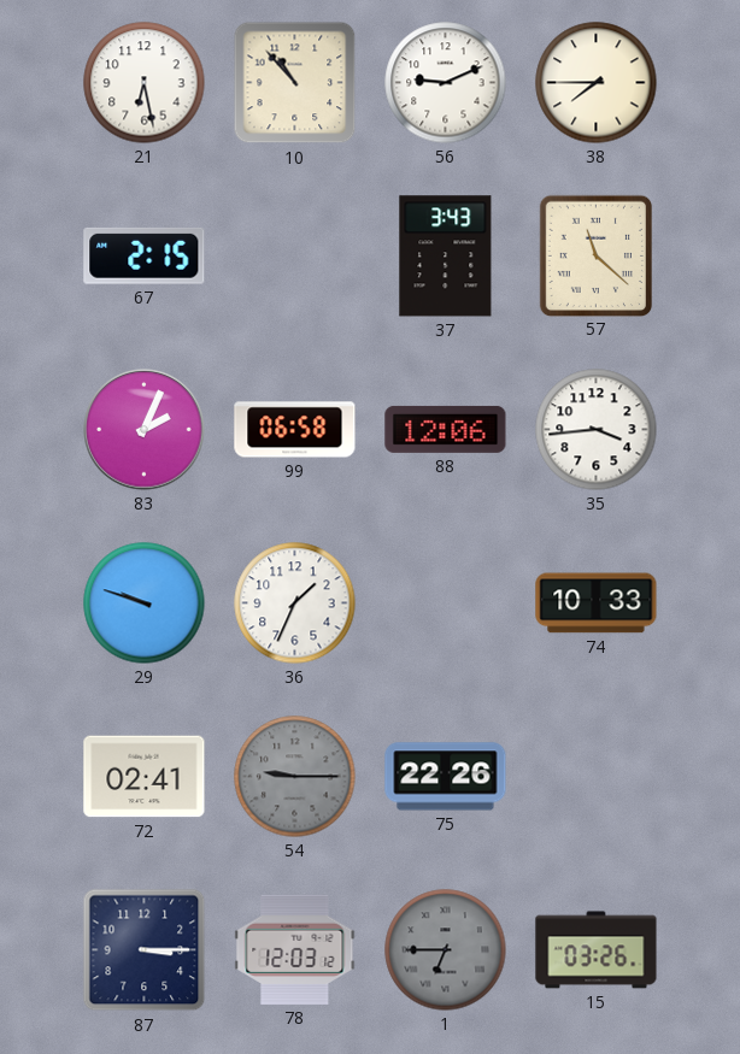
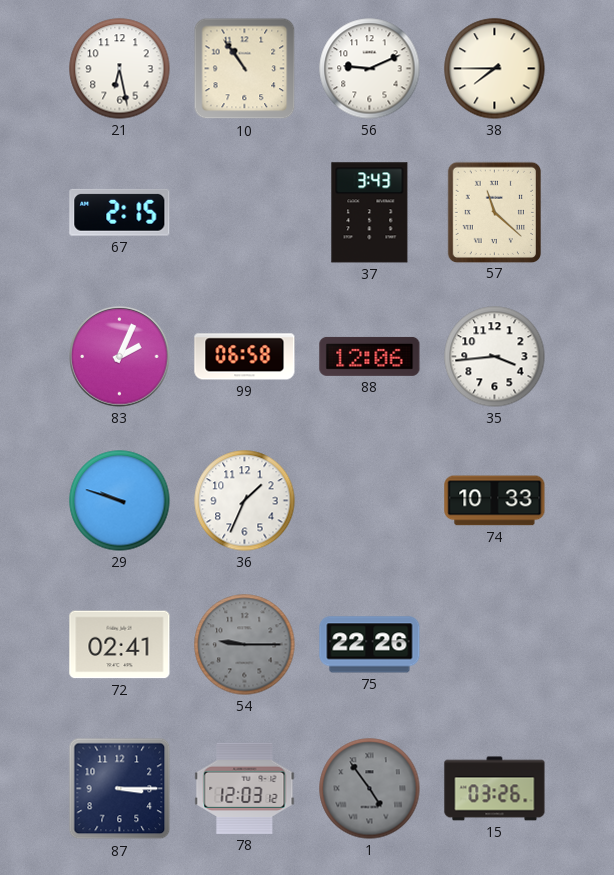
10: 10:53 -> 10:54 (245, 69)
1: 6:45 -> 4:54 (370, 789)
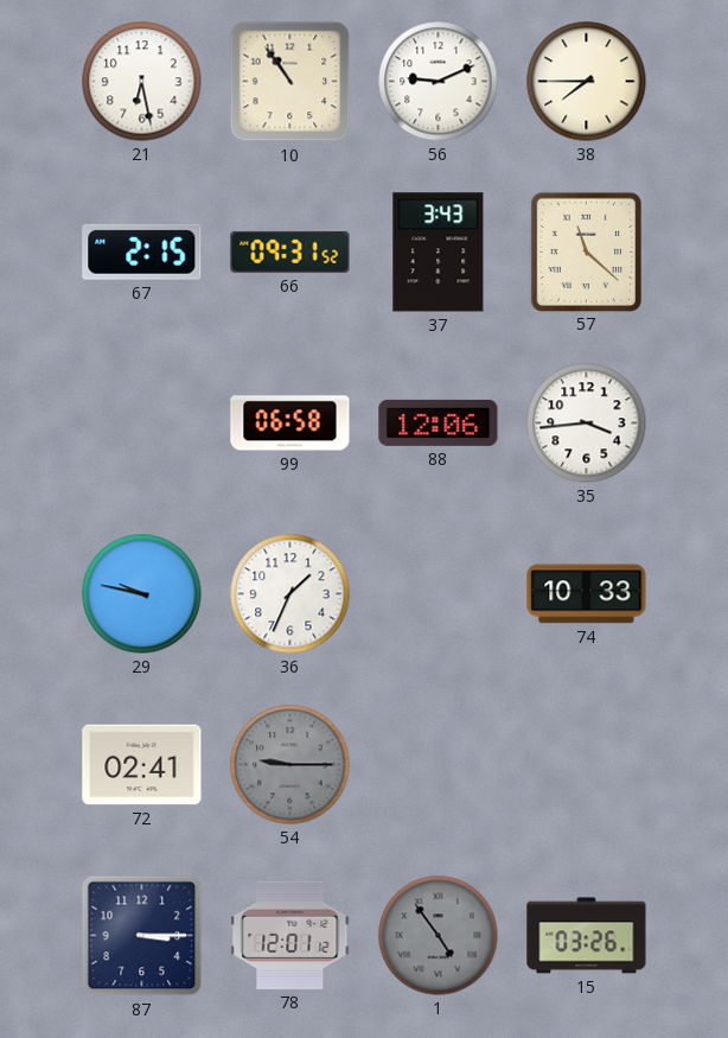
66: none -> 09:31 (290, 251)
83: 2:04 -> none (120, 357)
29: 9:48 -> 9:47 (142, 594)
75: 22:26 -> none (370, 645)
78: 12:03 -> 12:01 (290, 935)
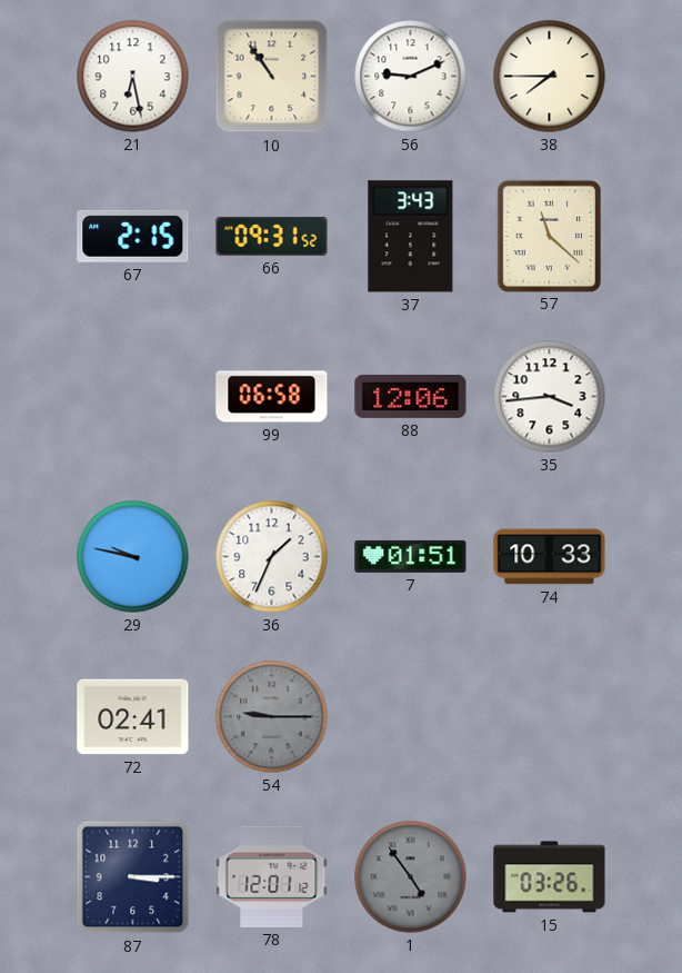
7: none -> 01:51 (411, 556)
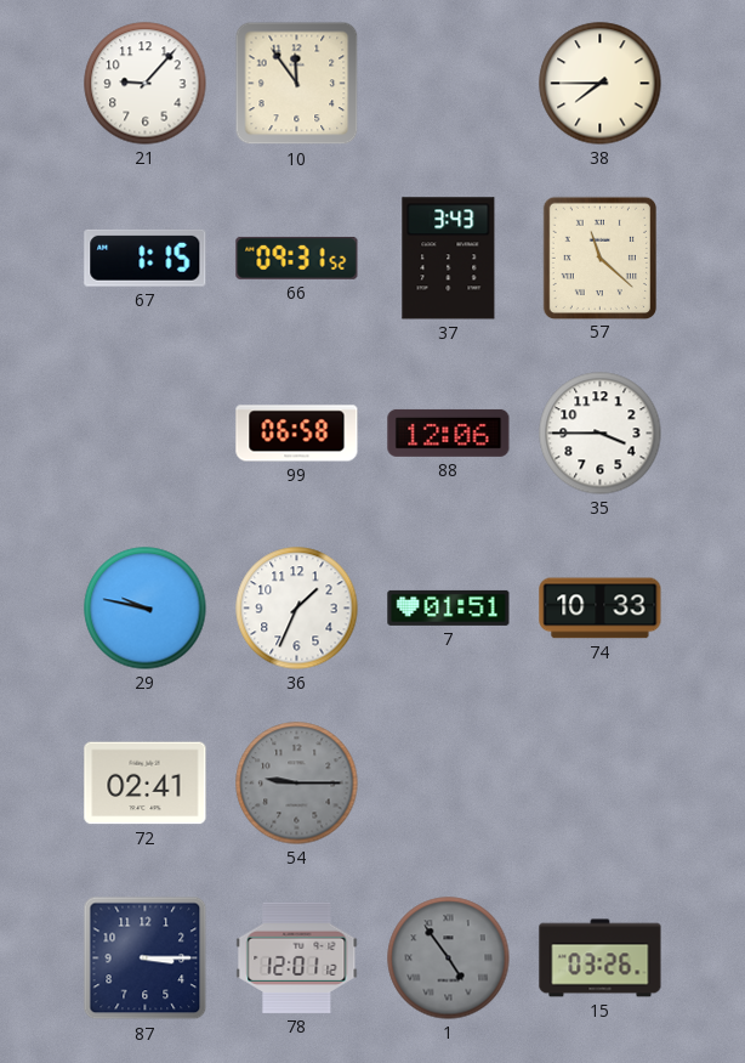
21: 6:28 -> 9:07 (146, 84)
10: 10:54 -> 11:54 (297, 84)
56: 9:11 -> none (411, 77)
67: 2:15 -> 1:15 (146, 258)
35: 3:44 -> 3:45 (601, 434)
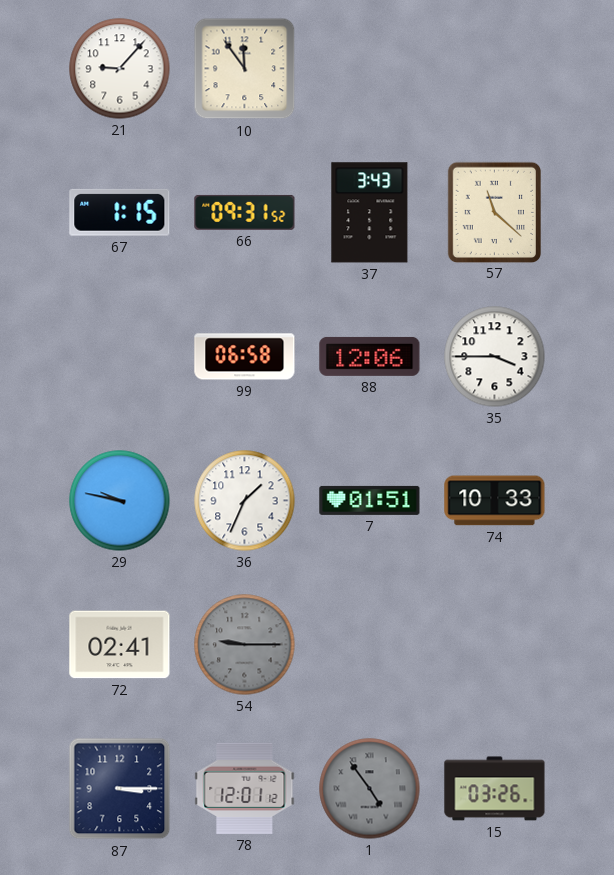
38: 7:45 -> none (601, 84)
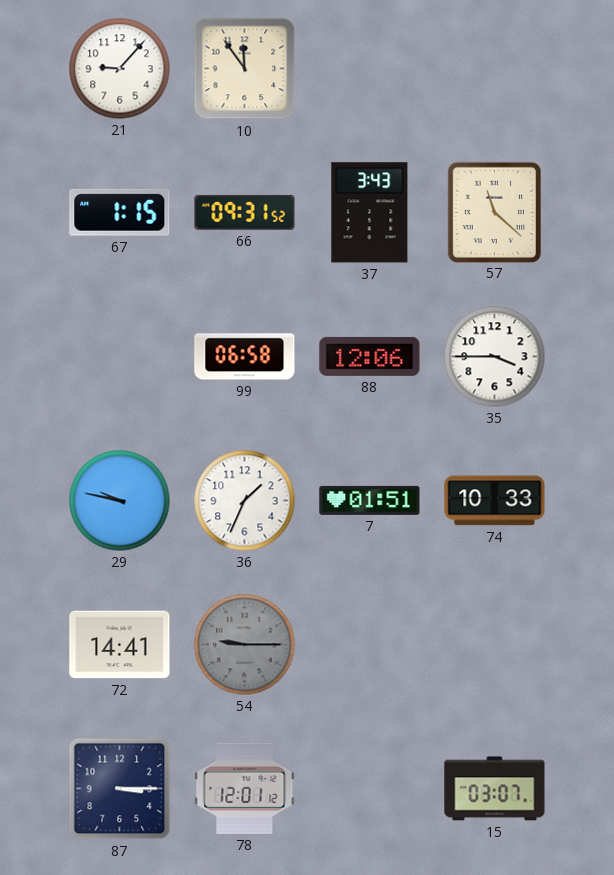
72: 02:41 -> 14:41 (120, 645)
1: 4:54 -> none (370, 789)
15: 03:26 -> 03:07 (495, 789)
